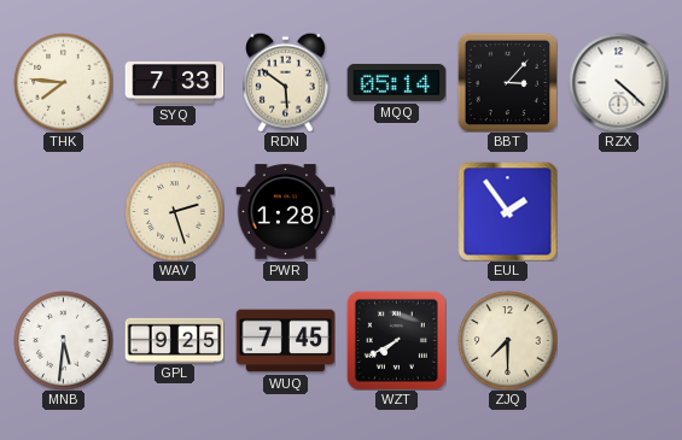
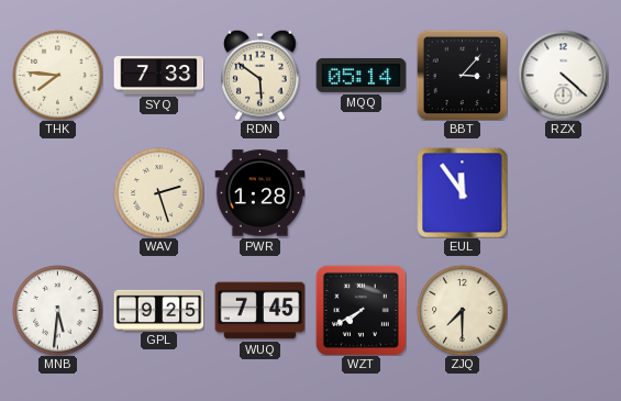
EUL: 1:54 -> 11:54 (462, 192)
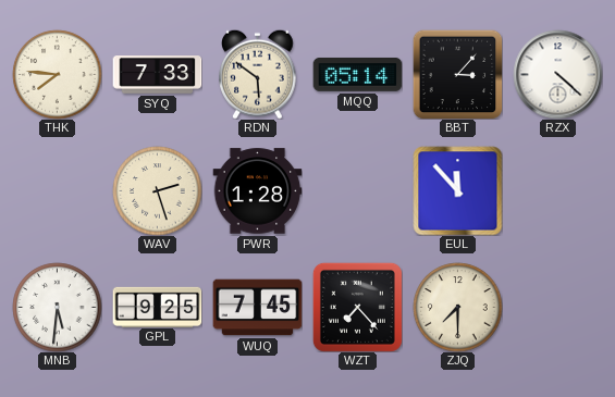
EUL: 11:54 -> 11:53 (457, 190)
WZT: 7:40 -> 7:23 (357, 307)
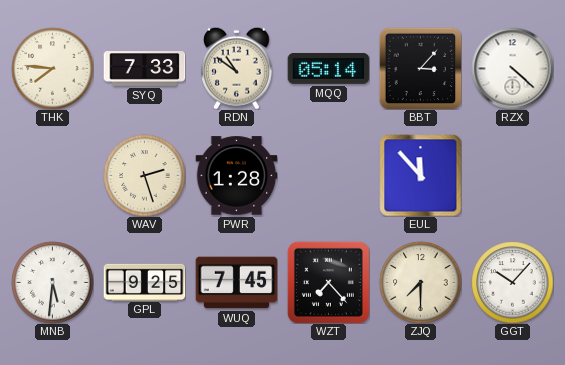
RDN: 5:51 -> 10:51 (237, 68)
GGT: none -> 10:07 (512, 282)
